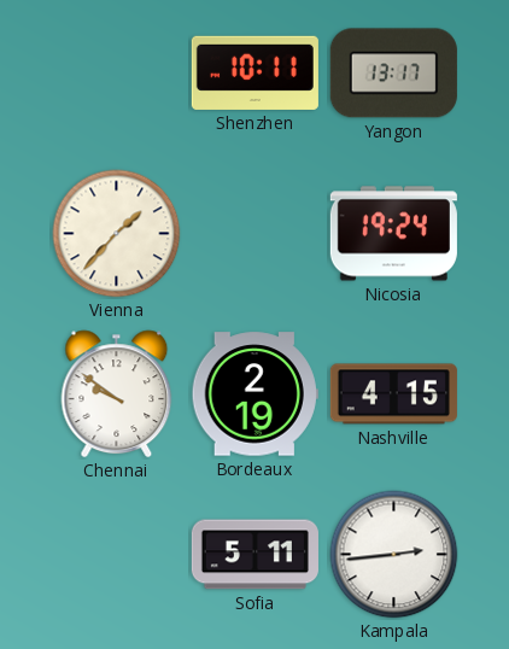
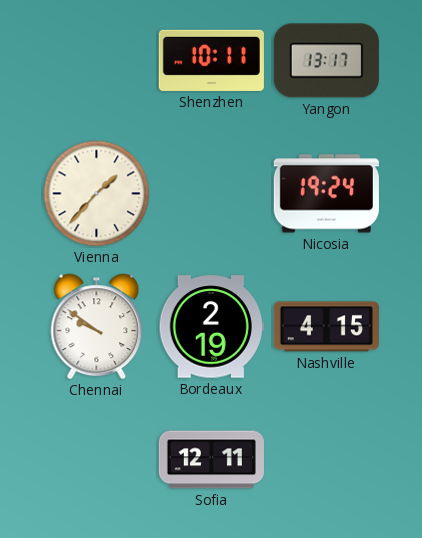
Sofia: 5:11 -> 12:11 (211, 460)
Kampala: 2:44 -> none (394, 555)
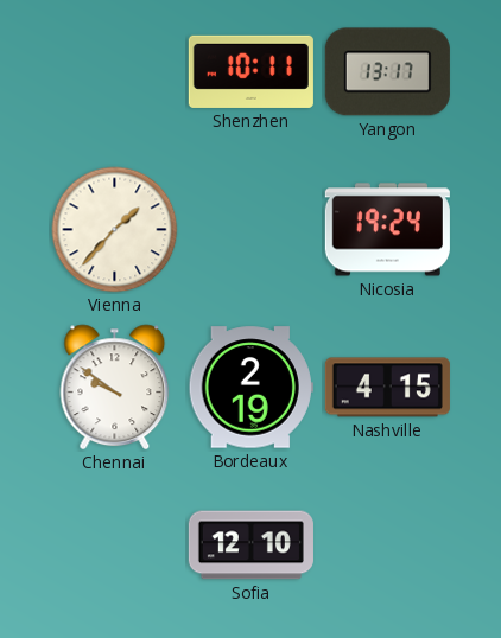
Sofia: 12:11 -> 12:10 (251, 546)
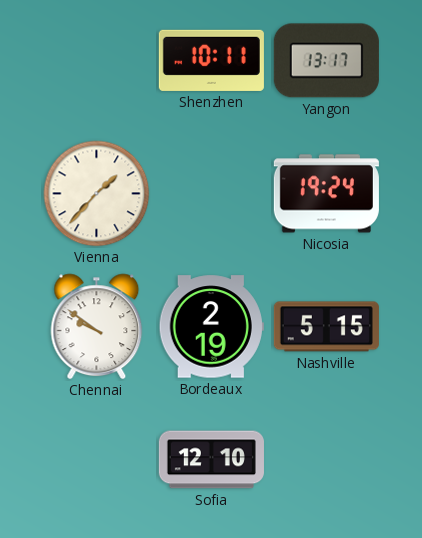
Nashville: 4:15 -> 5:15 (326, 327)
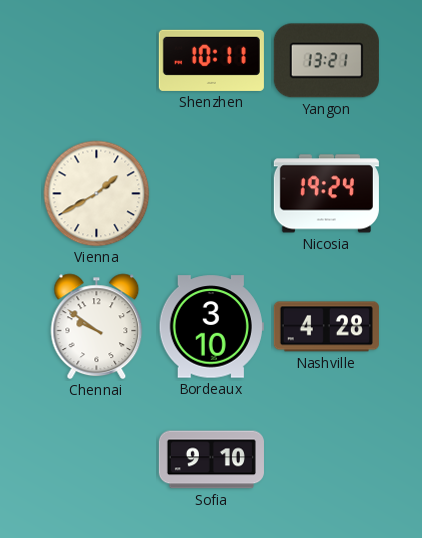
Yangon: 13:17 -> 13:21 (326, 61)
Vienna: 1:37 -> 1:40 (97, 194)
Bordeaux: 2:19 -> 3:10 (211, 327)
Nashville: 5:15 -> 4:28 (326, 327)
Sofia: 12:10 -> 9:10 (211, 460)
